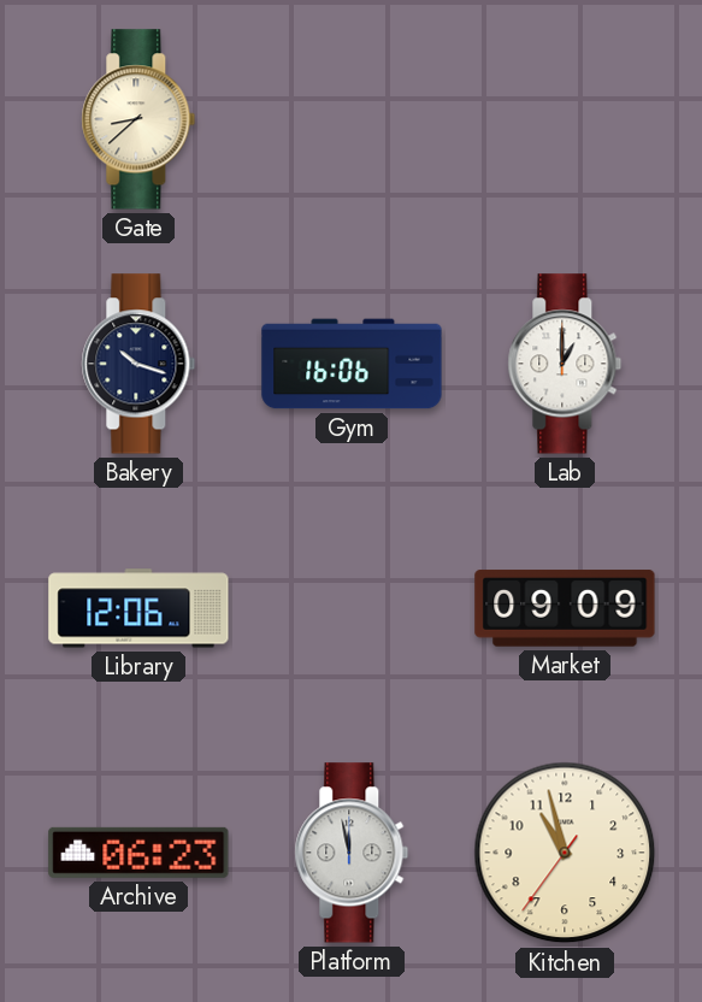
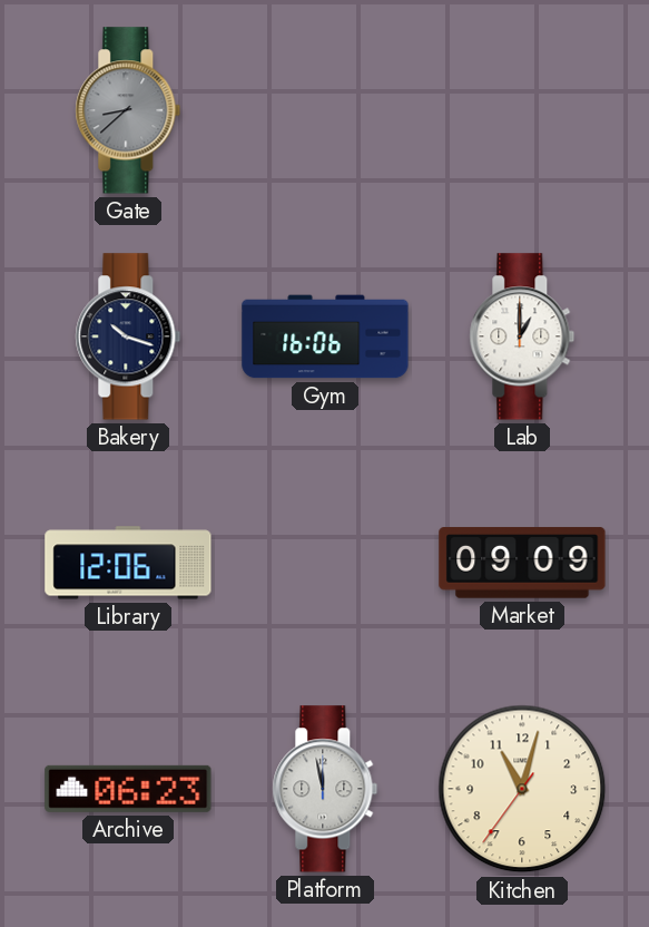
Gate dial: cream -> grey (128, 110)
Kitchen: 10:57 -> 11:02 (522, 789)
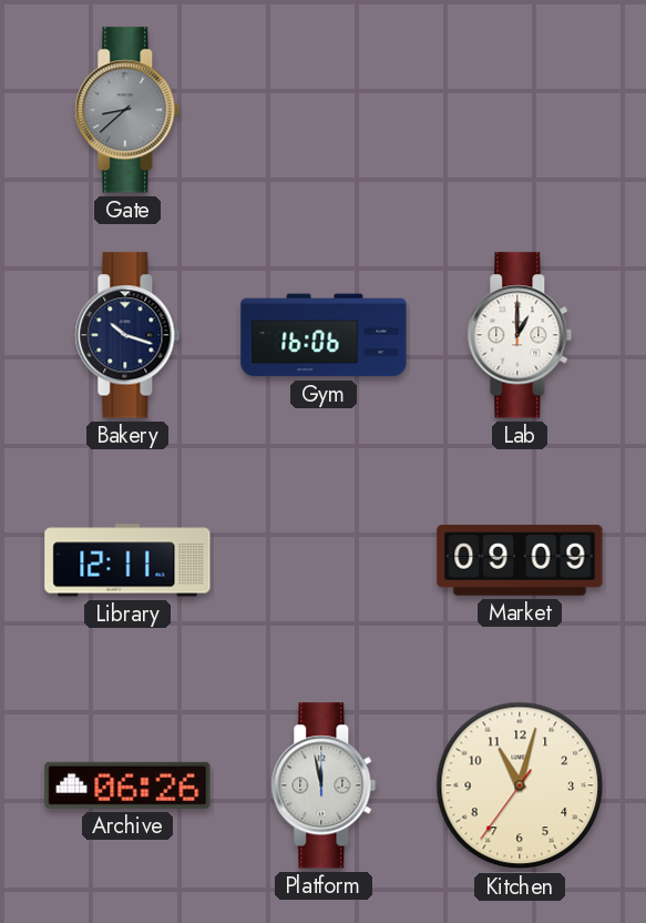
Library: 12:06 -> 12:11 (127, 560)
Archive: 06:23 -> 06:26 (127, 785)
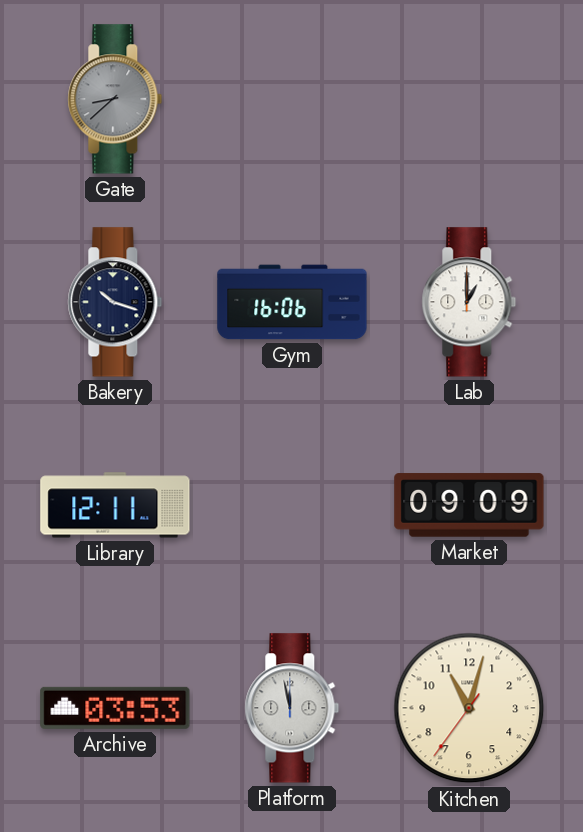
Archive: 06:26 -> 03:53 (115, 708)
